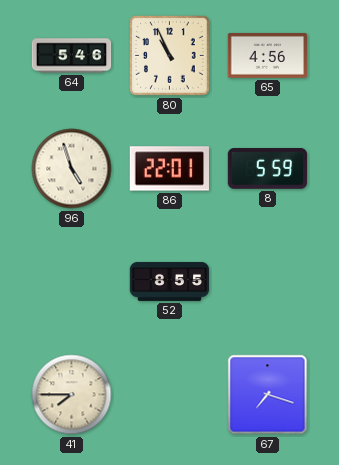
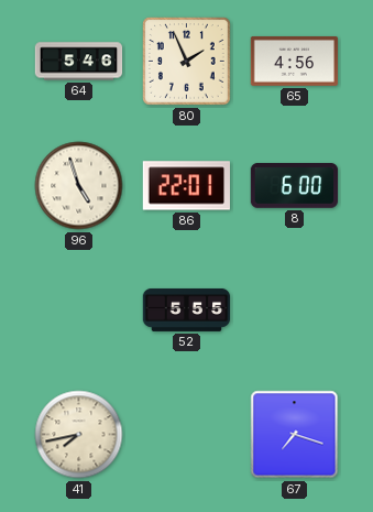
80: 10:56 -> 1:56 (187, 62)
8: 5:59 -> 6:00 (295, 186)
52: 8:55 -> 5:55 (187, 309)
41: 7:45 -> 7:43 (79, 435)
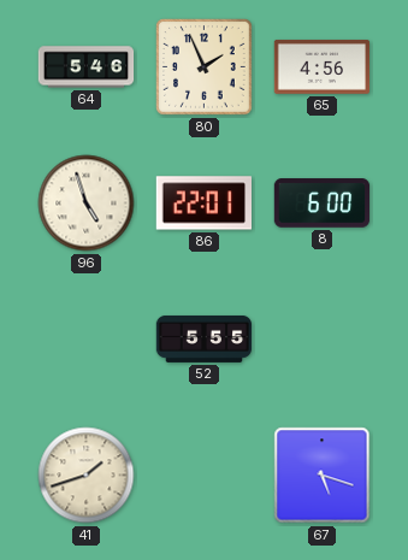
41: 7:43 -> 1:42 (87, 476)
67: 7:18 -> 5:18 (323, 476)
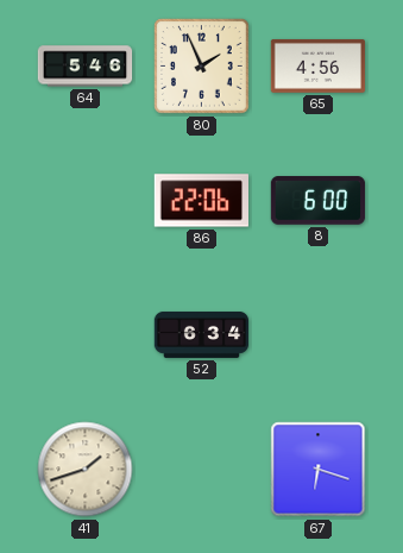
96: 4:57 -> none (87, 204)
86: 22:01 -> 22:06 (201, 201)
52: 5:55 -> 6:34 (202, 334)
67: 5:18 -> 6:18 (319, 470)
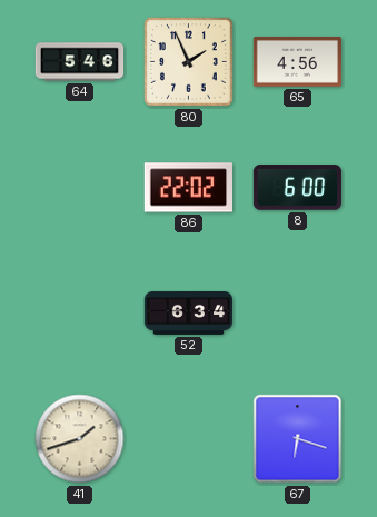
86: 22:06 -> 22:02 (188, 188)
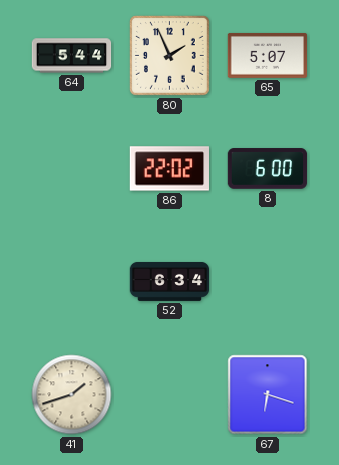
64: 5:46 -> 5:44 (72, 56)
65: 4:56 -> 5:07 (268, 55)
